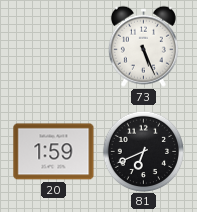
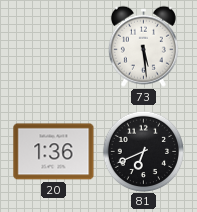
73: 5:26 -> 5:29 (143, 46)
20: 1:59 -> 1:36 (54, 152)
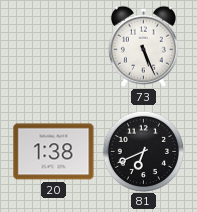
73: 5:29 -> 5:26 (143, 46)
20: 1:36 -> 1:38 (54, 152)
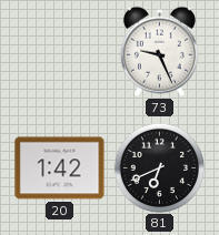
73: 5:26 -> 9:26 (159, 51)
20: 1:38 -> 1:42 (60, 168)
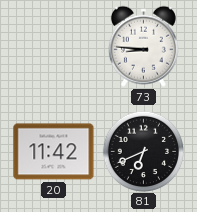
73: 9:26 -> 8:46 (143, 46)
20: 1:42 -> 11:42 (54, 152)
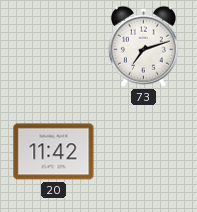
73: 8:46 -> 7:12 (143, 46)
81: 6:41 -> none (143, 151)
